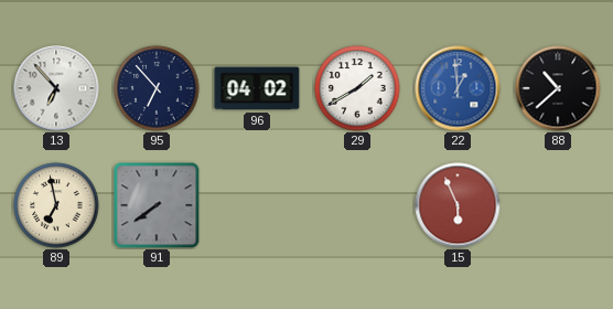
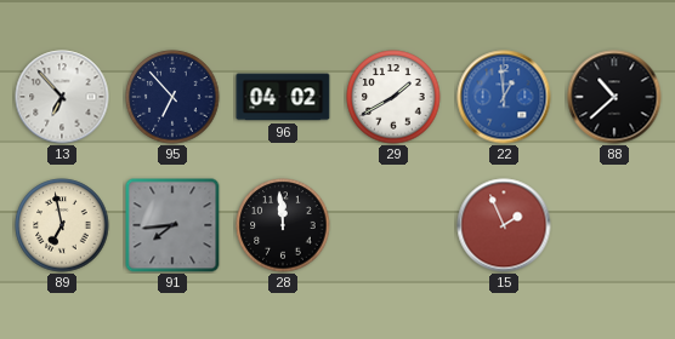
91: 7:39 -> 7:44 (172, 225)
28: none -> 11:59 (283, 225)
15: 5:56 -> 1:56 (504, 225)
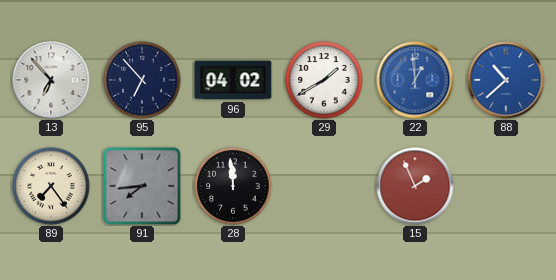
88 dial: black -> blue (506, 80)
89: 6:58 -> 7:24 (51, 186)
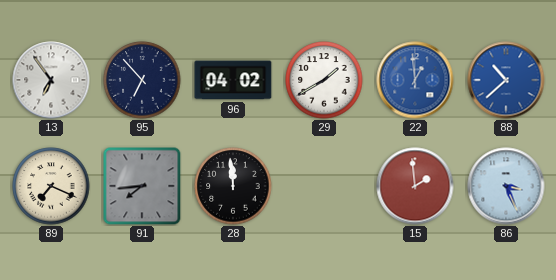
13: 6:53 -> 6:54 (51, 80)
89: 7:24 -> 7:19 (51, 186)
15: 1:56 -> 1:59 (415, 186)
86: none -> 3:26 (506, 186)
